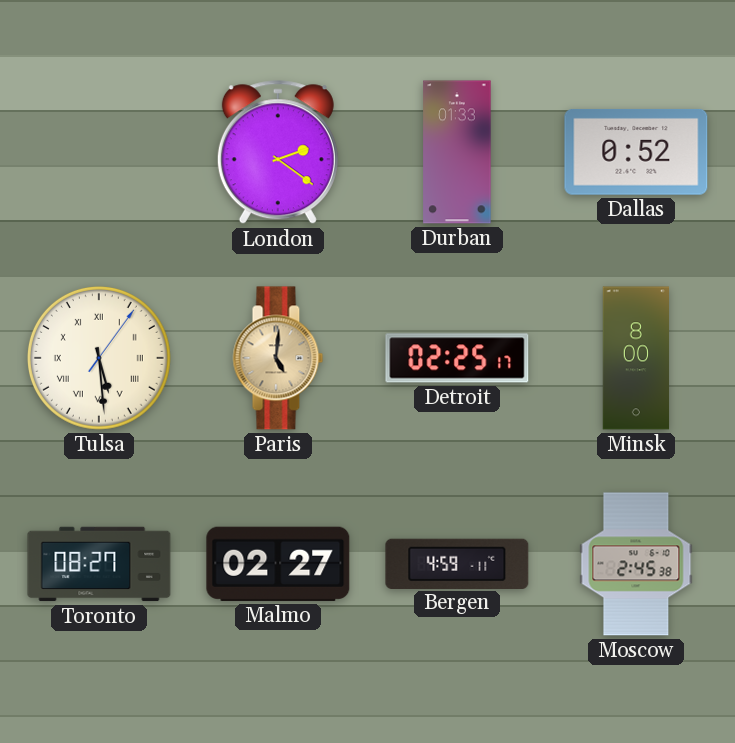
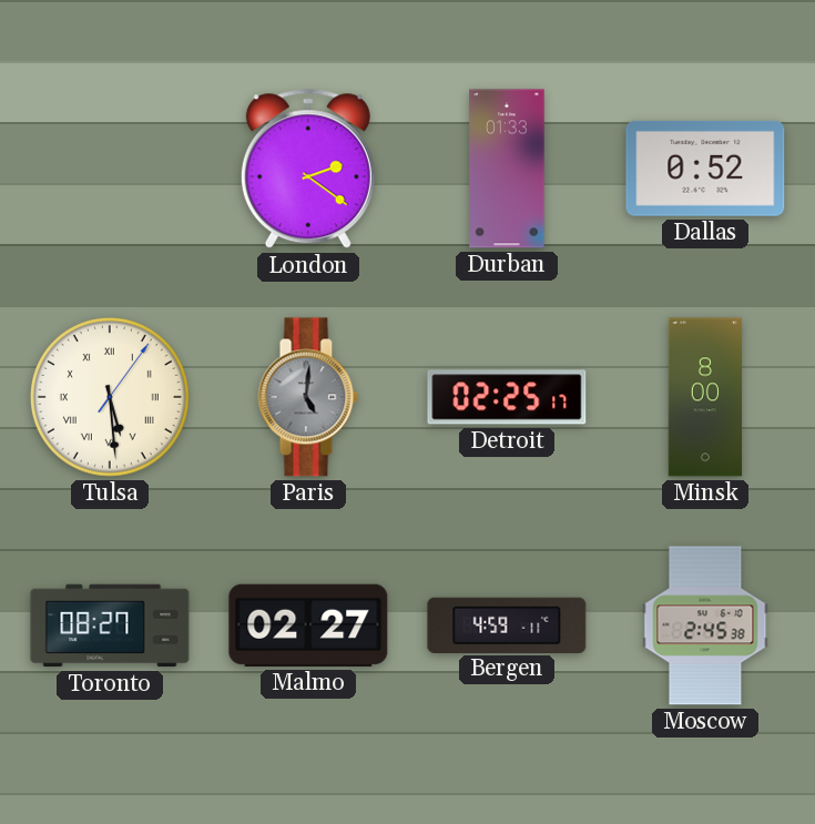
Paris dial: champagne -> grey (308, 397)
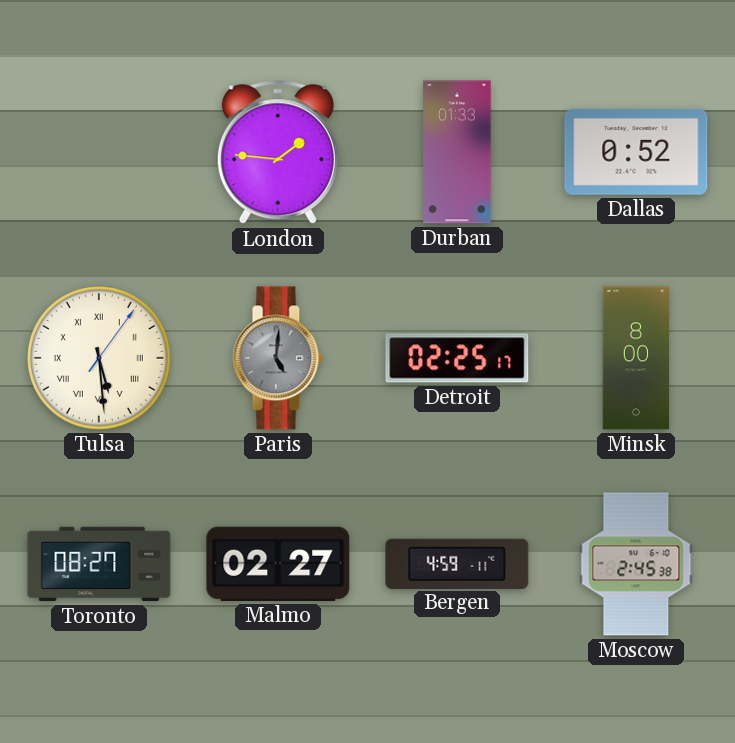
London: 2:21 -> 1:46 (278, 153)
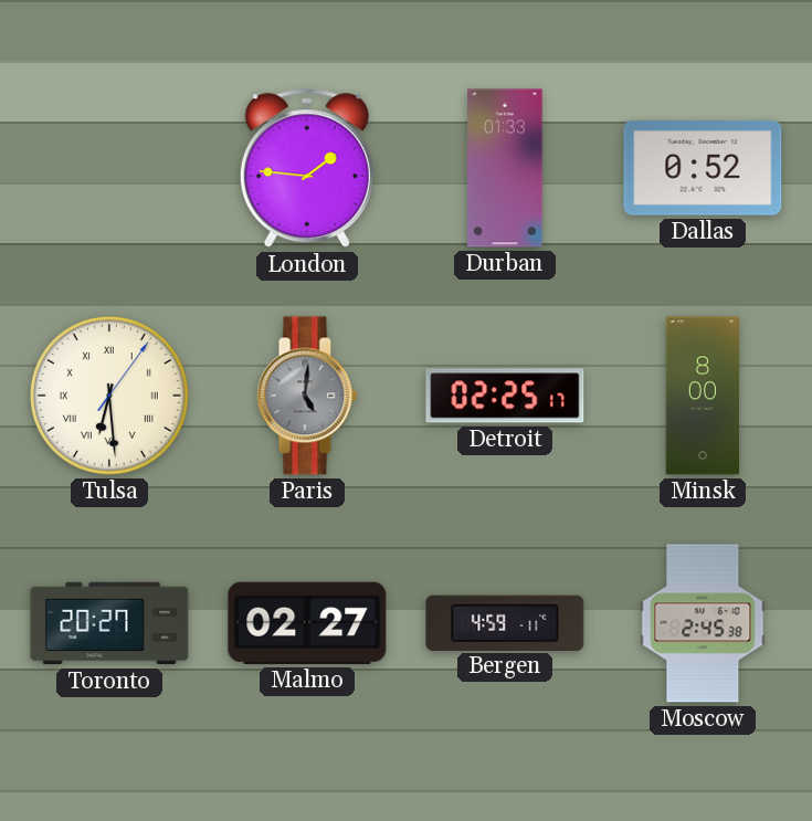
Tulsa: 5:29 -> 6:29 (109, 396)
Toronto: 08:27 -> 20:27 (109, 623)
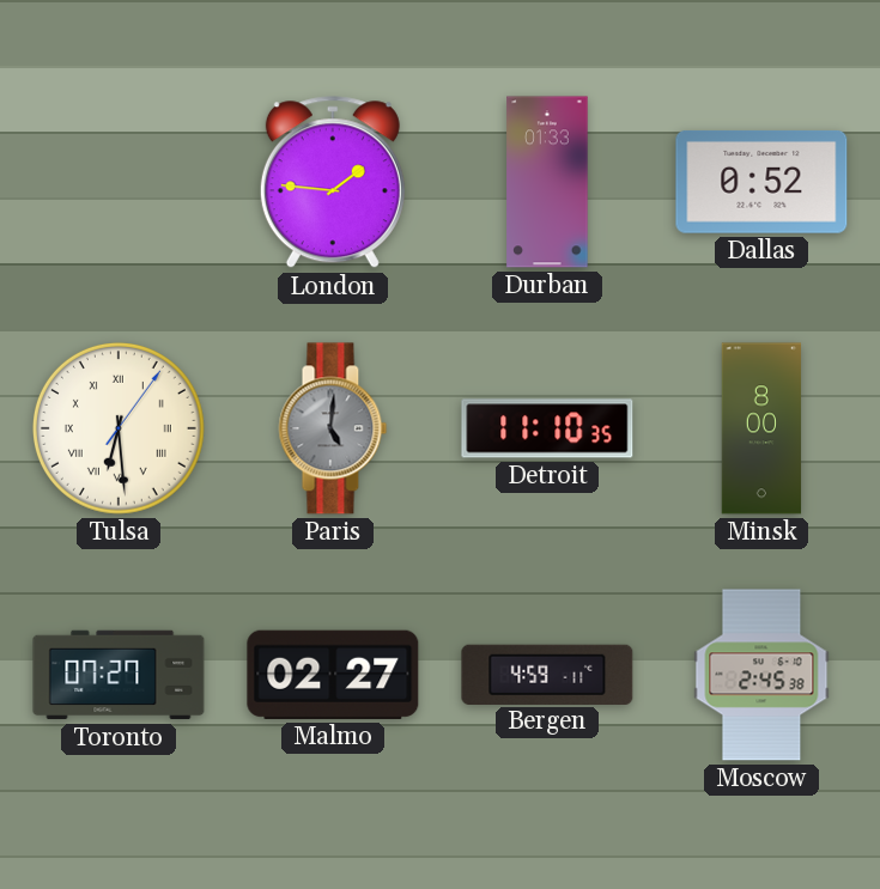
Detroit: 02:25 -> 11:10 (547, 428)
Toronto: 20:27 -> 07:27 (119, 675)
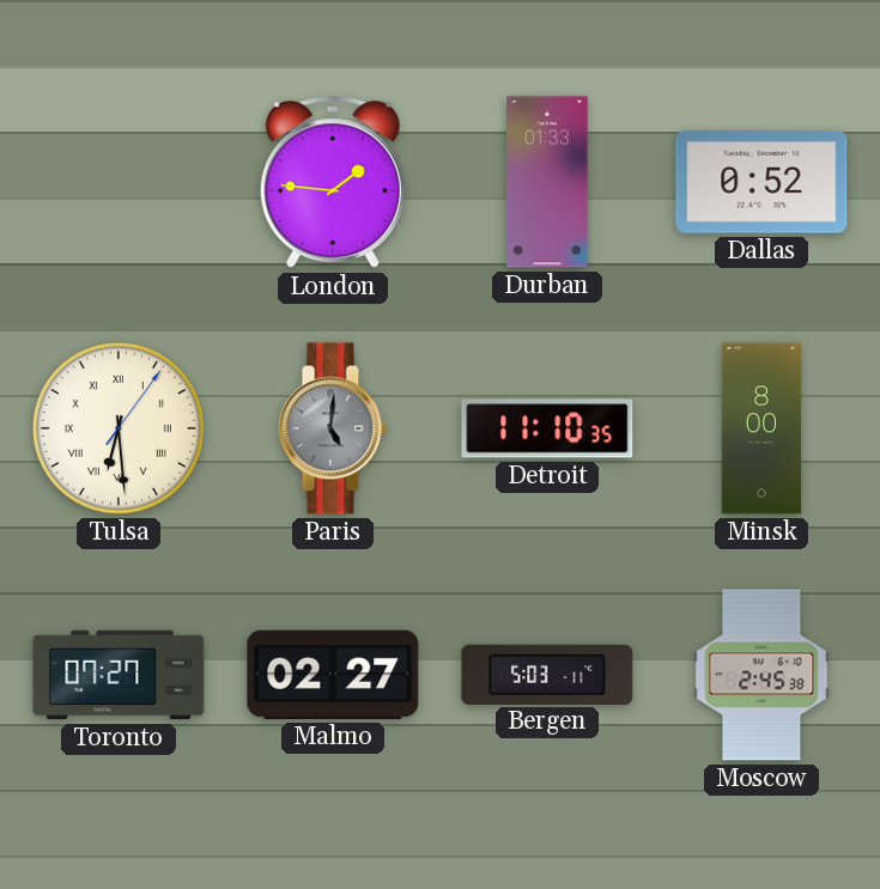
Bergen: 4:59 -> 5:03 (547, 674)
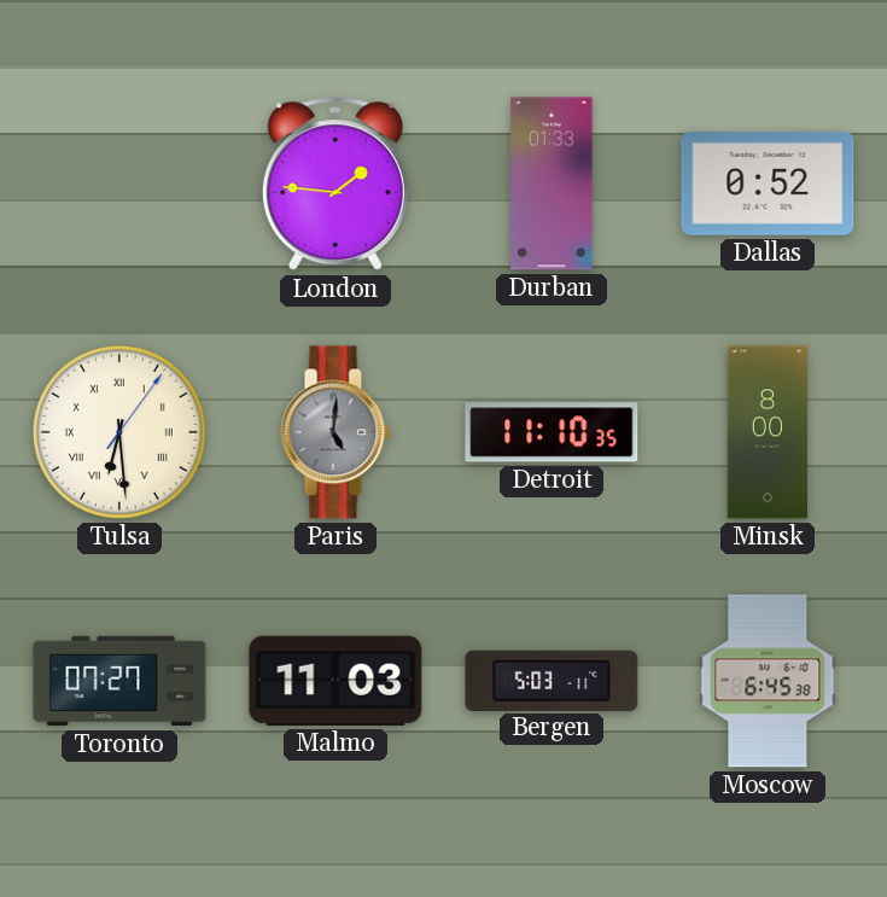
Malmo: 02:27 -> 11:03 (335, 681)
Moscow: 2:45 -> 6:45 (768, 681)
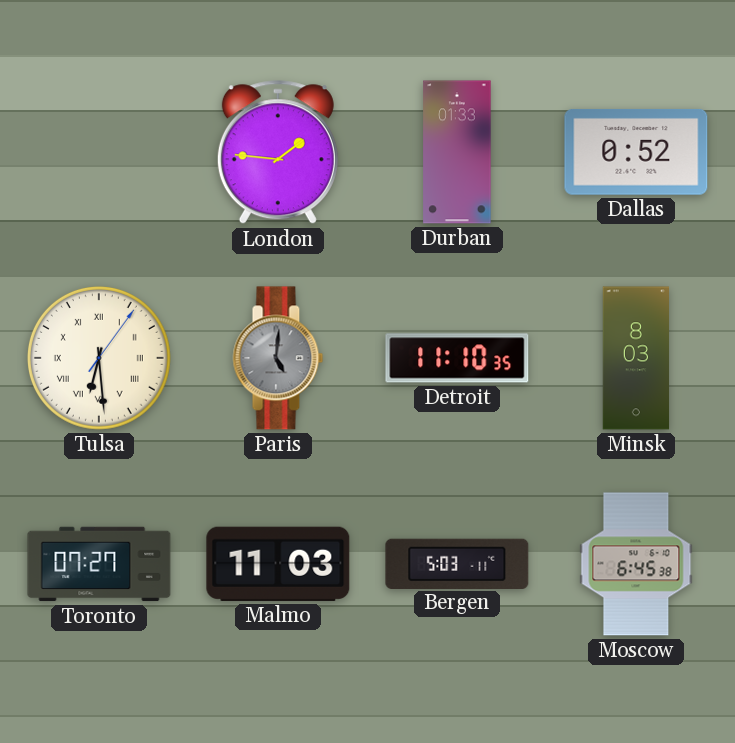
Minsk: 8:00 -> 8:03 (636, 358)
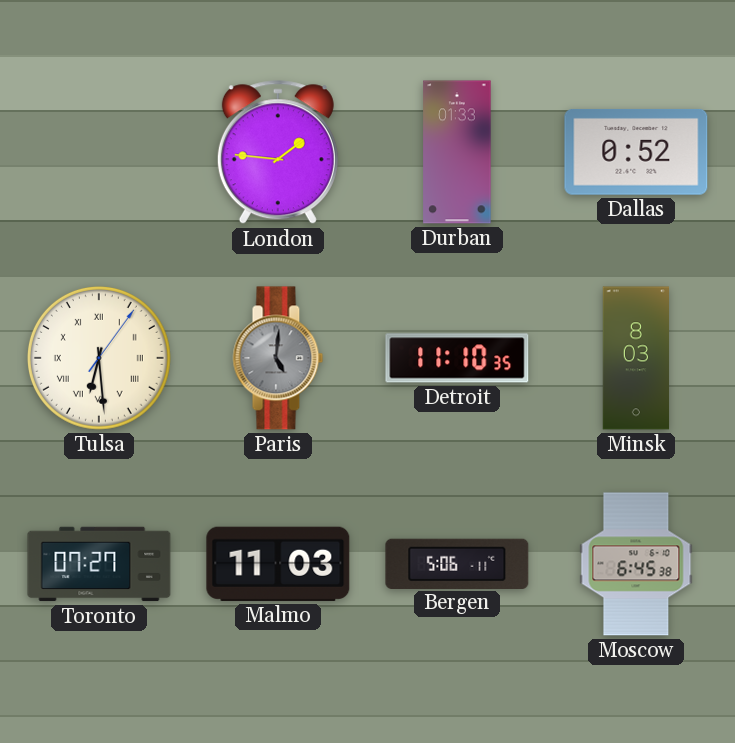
Bergen: 5:03 -> 5:06 (457, 563)
